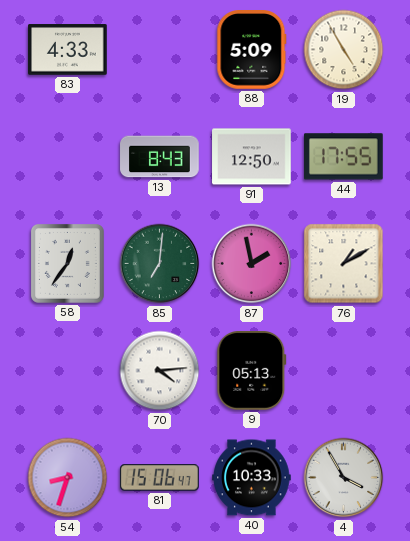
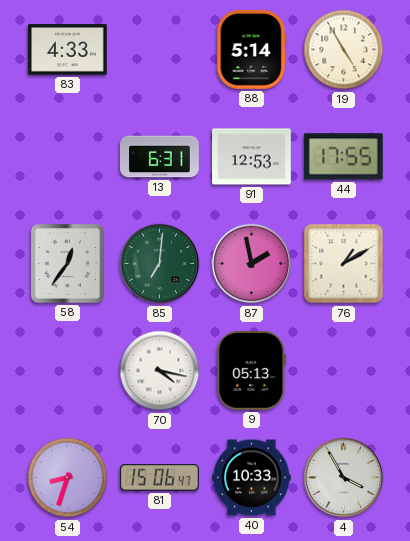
88: 5:09 -> 5:14 (252, 50)
13: 8:43 -> 6:31 (160, 157)
91: 12:50 -> 12:53 (252, 157)
70: 4:14 -> 4:17 (160, 371)
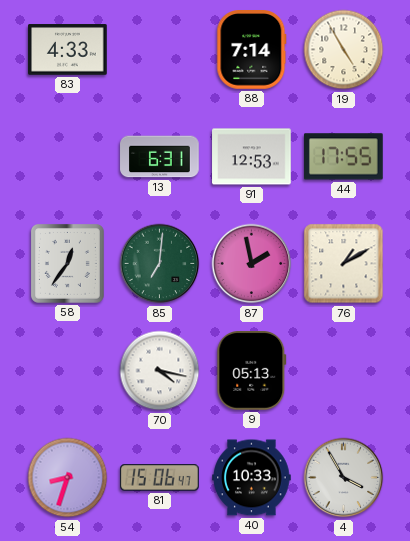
88: 5:14 -> 7:14 (252, 50)
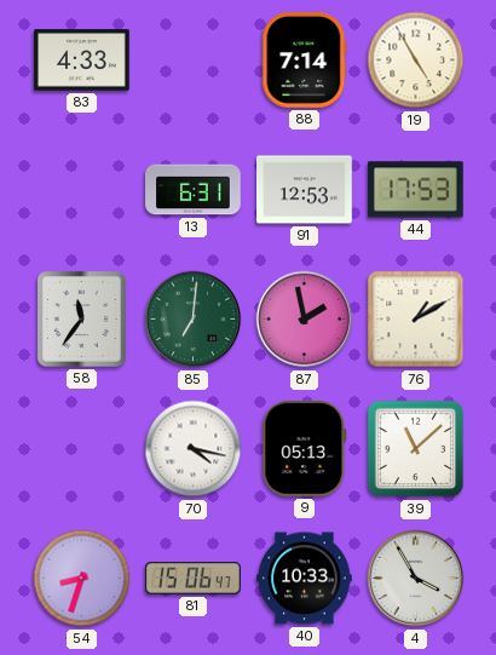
44: 17:55 -> 17:53 (416, 190)
58: 12:36 -> 11:36 (81, 318)
39: none -> 11:08 (416, 449)
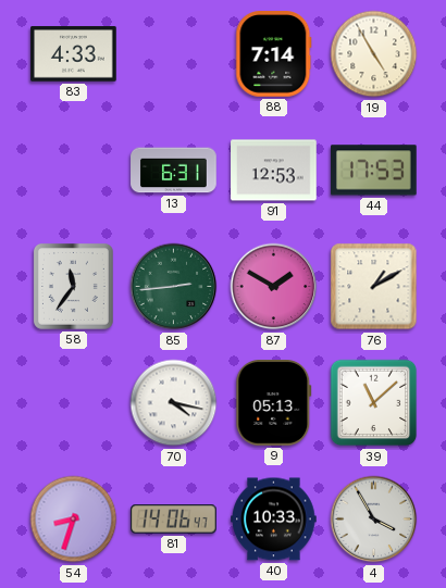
85: 7:01 -> 2:44 (174, 287)
87: 1:58 -> 1:50 (274, 287)
81: 15:06 -> 14:06 (174, 520)
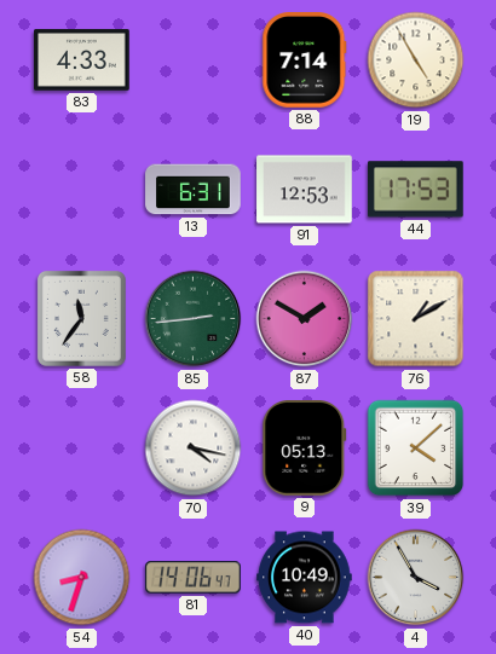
39: 11:08 -> 4:08 (416, 448)
40: 10:33 -> 10:49 (305, 578)
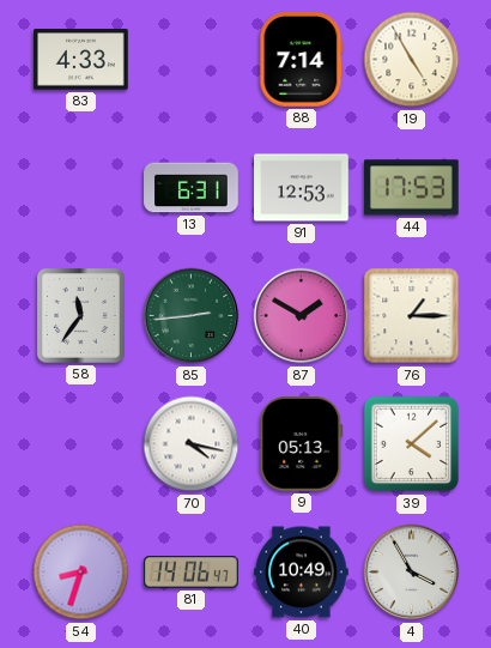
76: 1:10 -> 1:15 (412, 316)
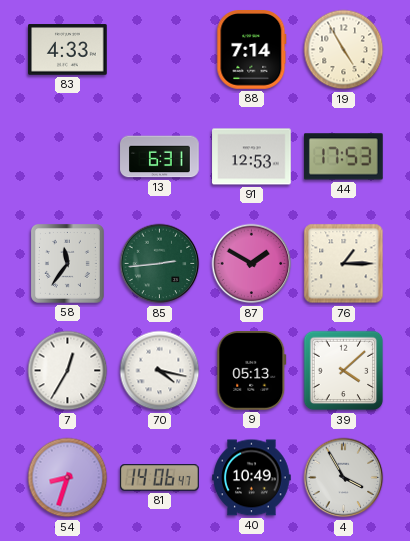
7: none -> 12:35 (68, 371)
